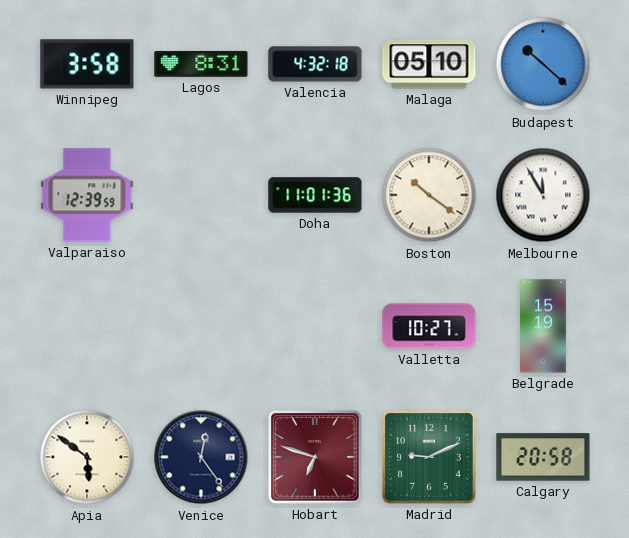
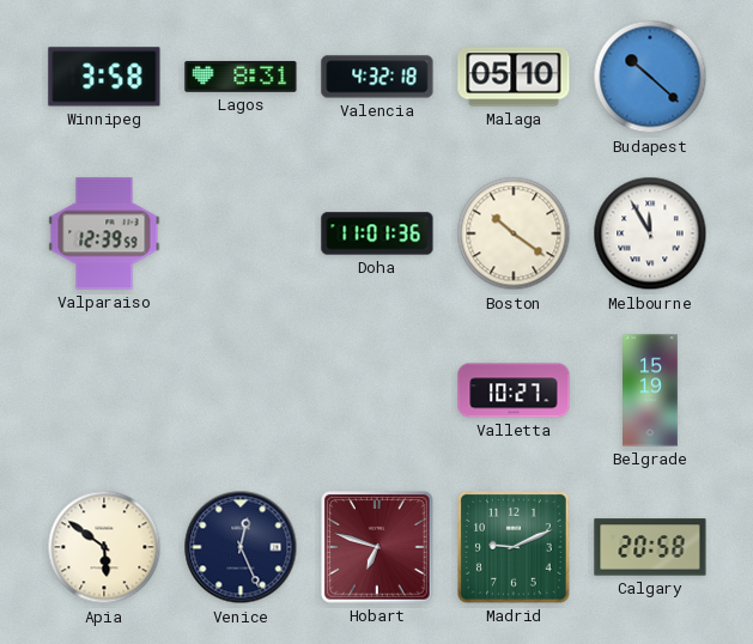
Venice: 12:24 -> 12:26 (241, 547)
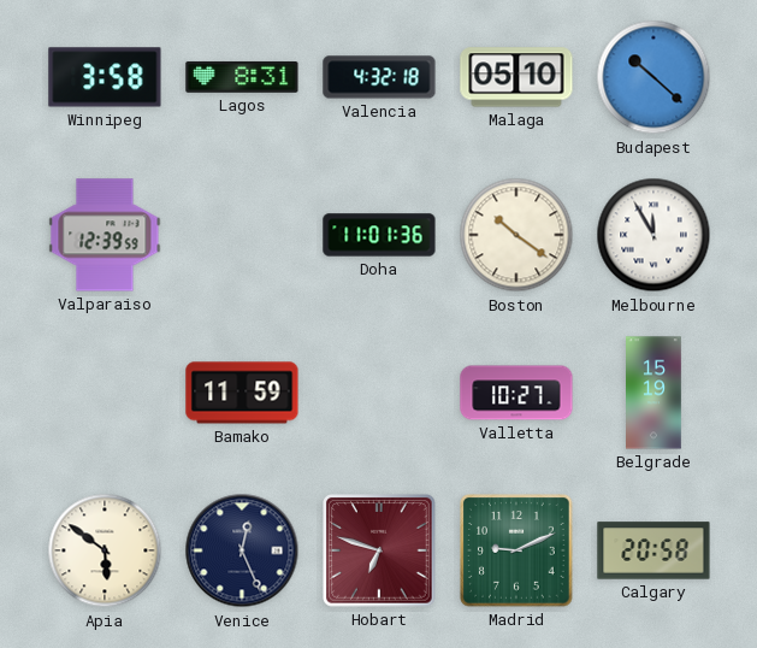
Bamako: none -> 11:59 (242, 393)
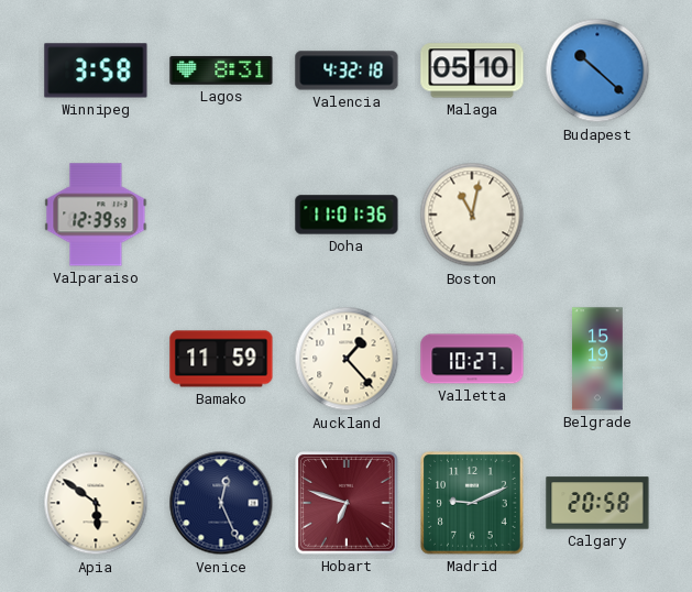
Boston: 10:21 -> 11:02 (472, 215)
Melbourne: 11:55 -> none (653, 235)
Auckland: none -> 1:23 (347, 359)
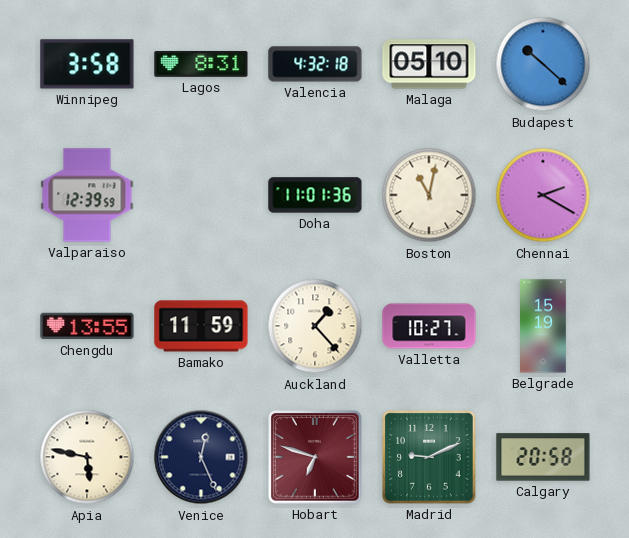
Chennai: none -> 2:20 (543, 195)
Chengdu: none -> 13:55 (87, 326)
Apia: 5:51 -> 5:47 (87, 457)
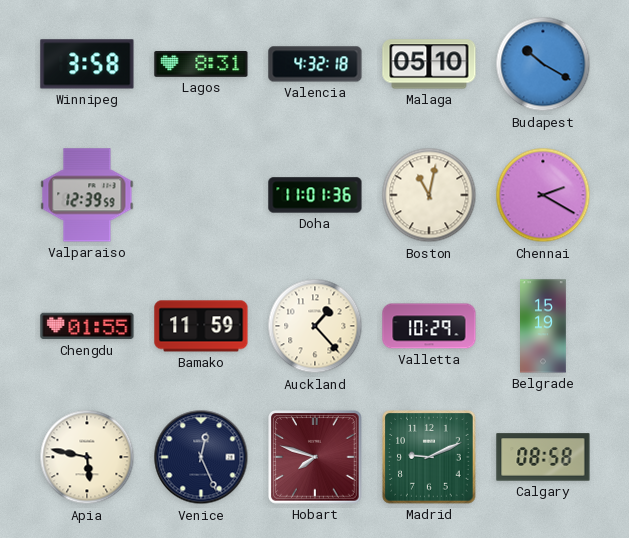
Budapest: 10:22 -> 10:20 (543, 64)
Chengdu: 13:55 -> 01:55 (87, 326)
Valletta: 10:27 -> 10:29 (429, 326)
Hobart: 6:48 -> 7:48 (316, 458)
Calgary: 20:58 -> 08:58 (543, 457)
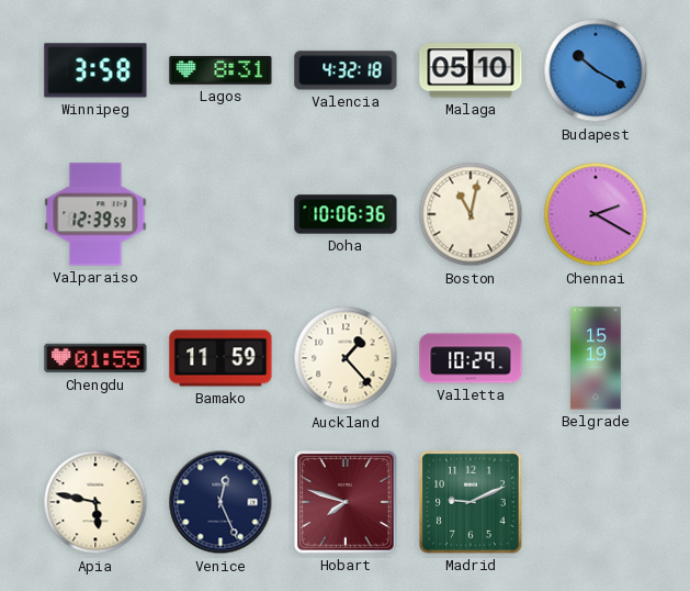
Doha: 11:01 -> 10:06 (346, 214)
Calgary: 08:58 -> none (543, 457)
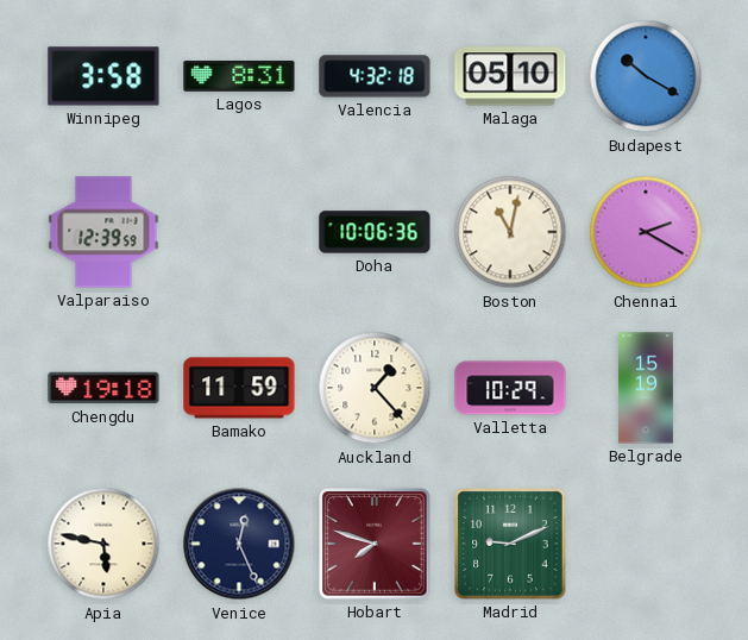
Chengdu: 01:55 -> 19:18 (103, 388)
